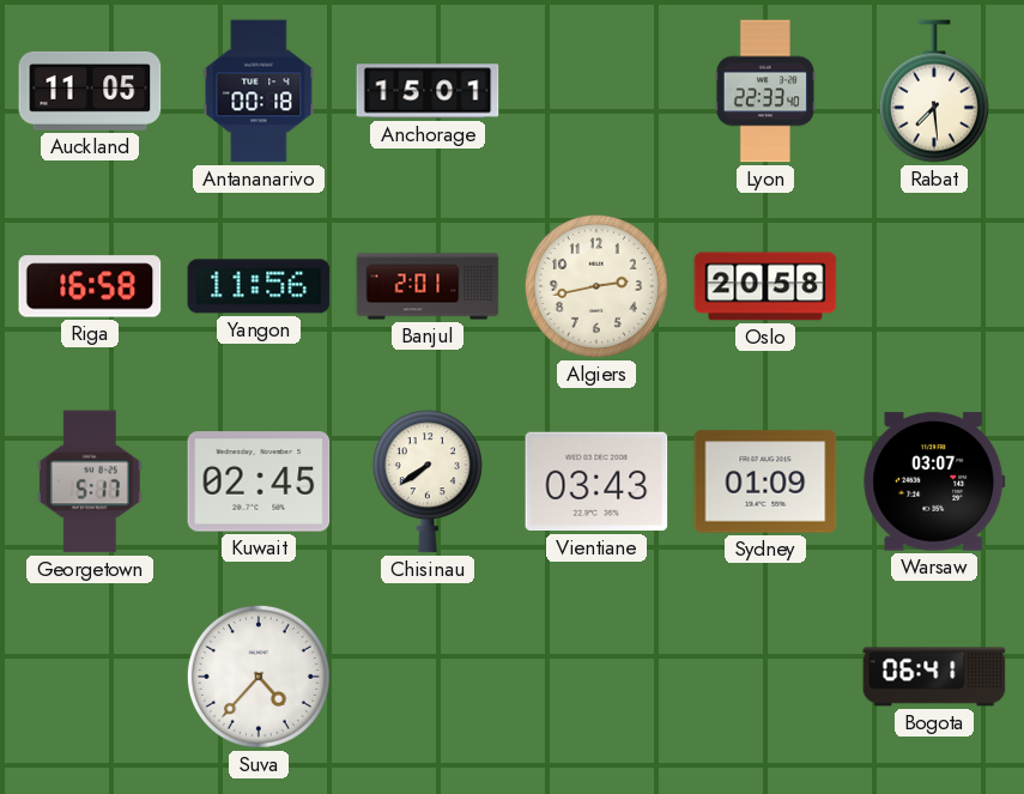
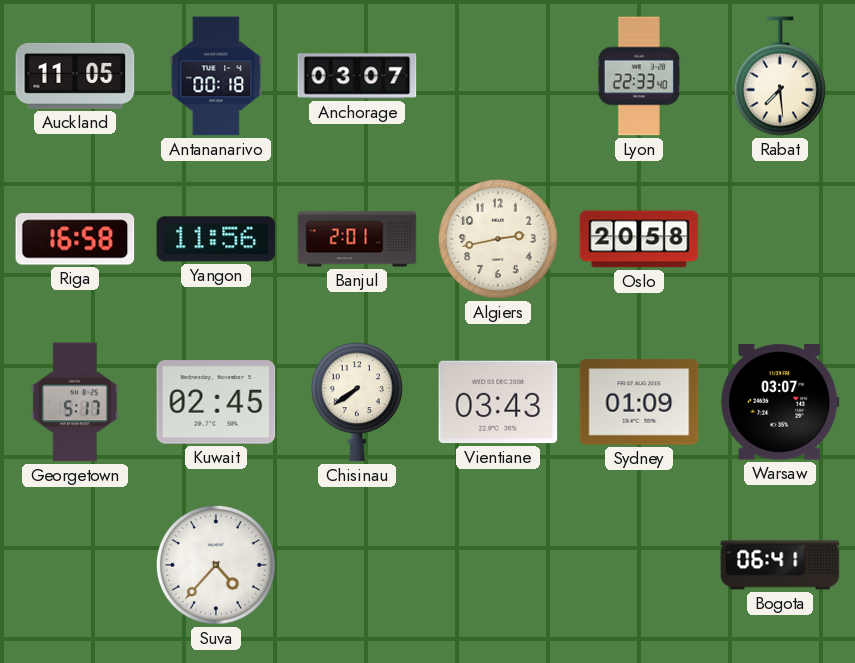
Anchorage: 15:01 -> 03:07 (357, 76)
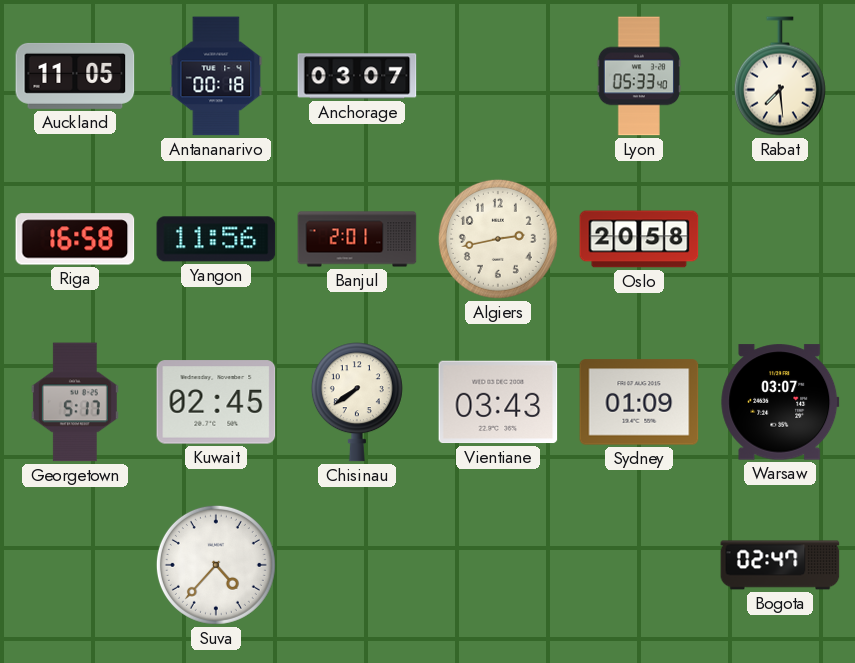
Lyon: 22:33 -> 05:33 (638, 76)
Bogota: 06:41 -> 02:47 (780, 565)
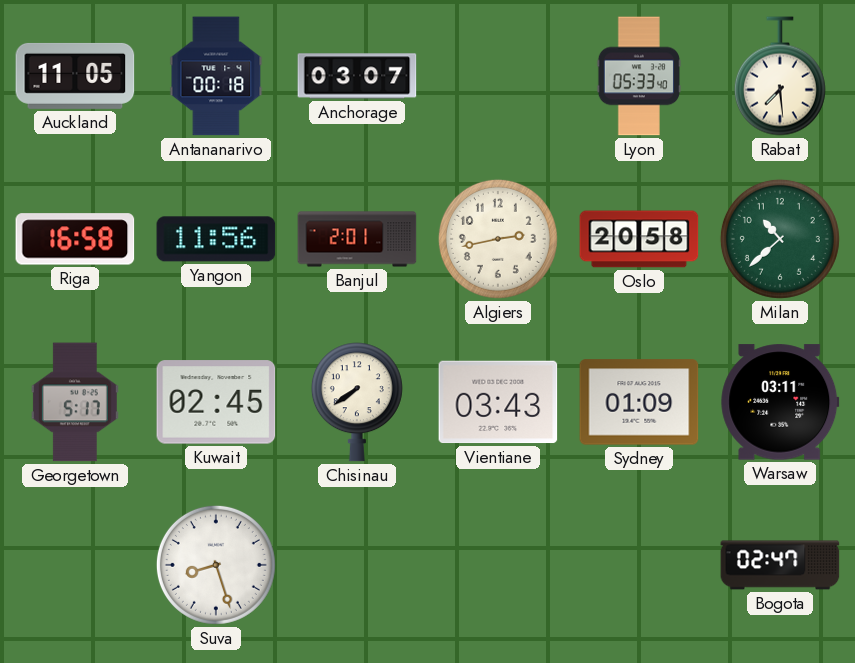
Milan: none -> 10:38 (780, 239)
Warsaw: 03:07 -> 03:11 (780, 402)
Suva: 4:37 -> 8:27 (216, 565)
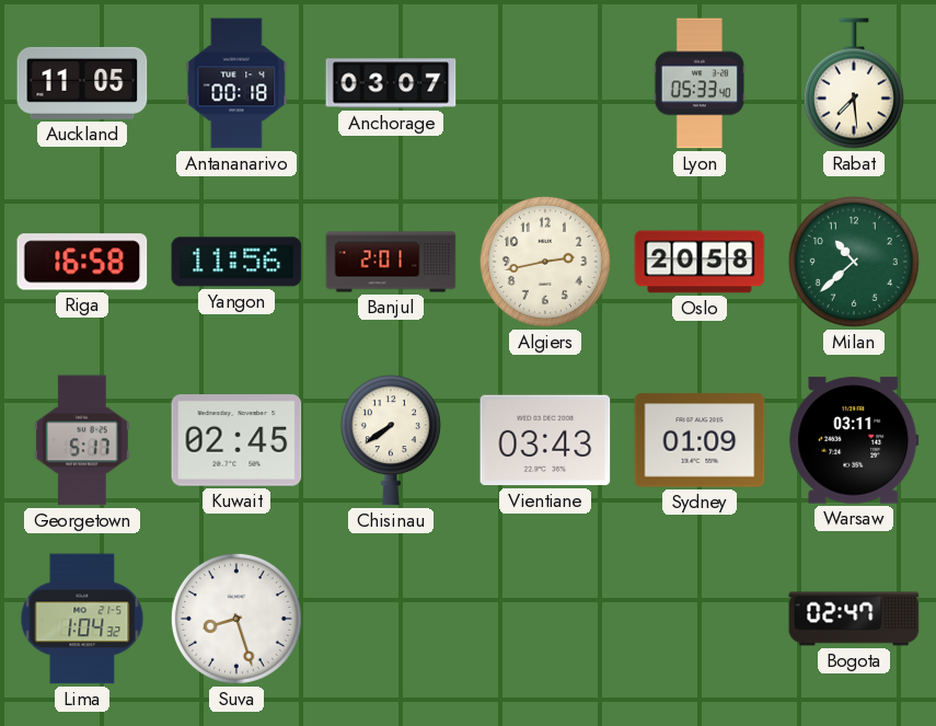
Lima: none -> 1:04 (82, 619)
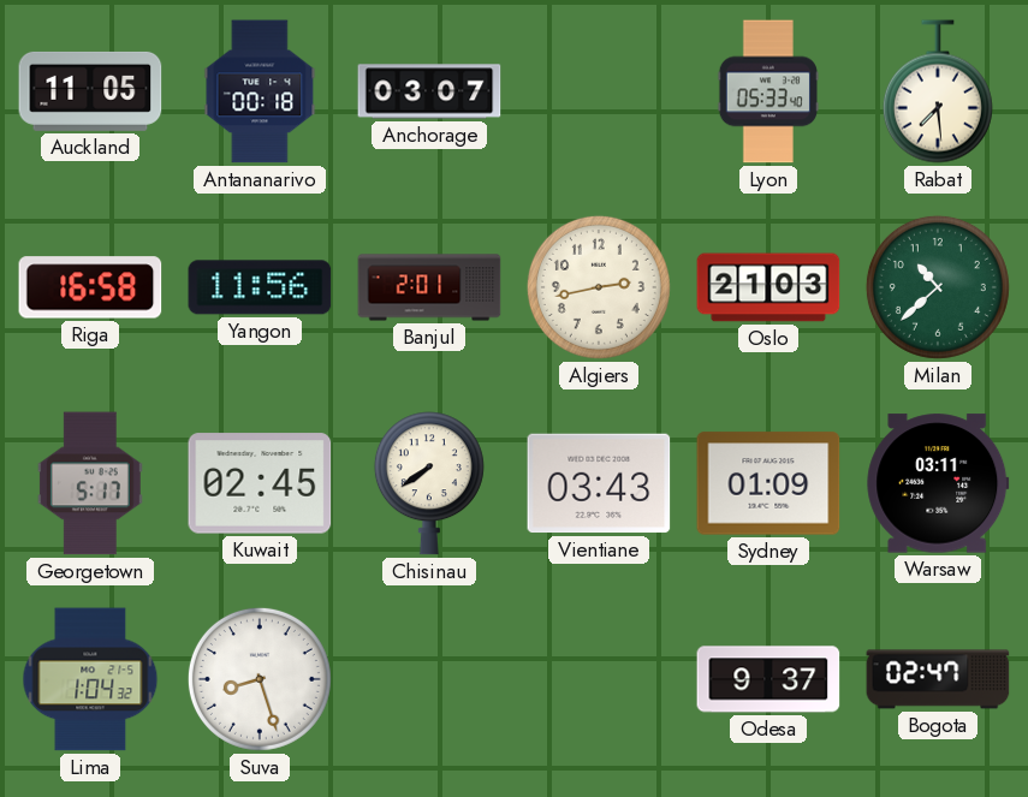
Oslo: 20:58 -> 21:03 (768, 287)
Odesa: none -> 9:37 (768, 679)
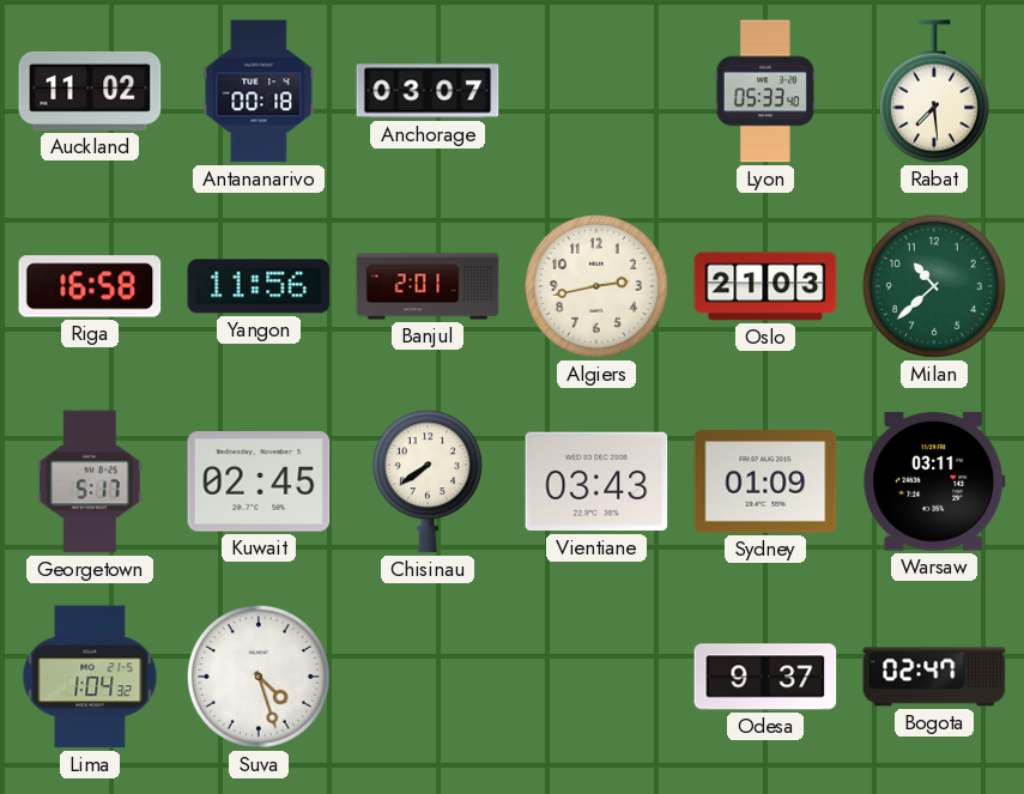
Auckland: 11:05 -> 11:02 (90, 91)
Suva: 8:27 -> 4:27 (259, 677)
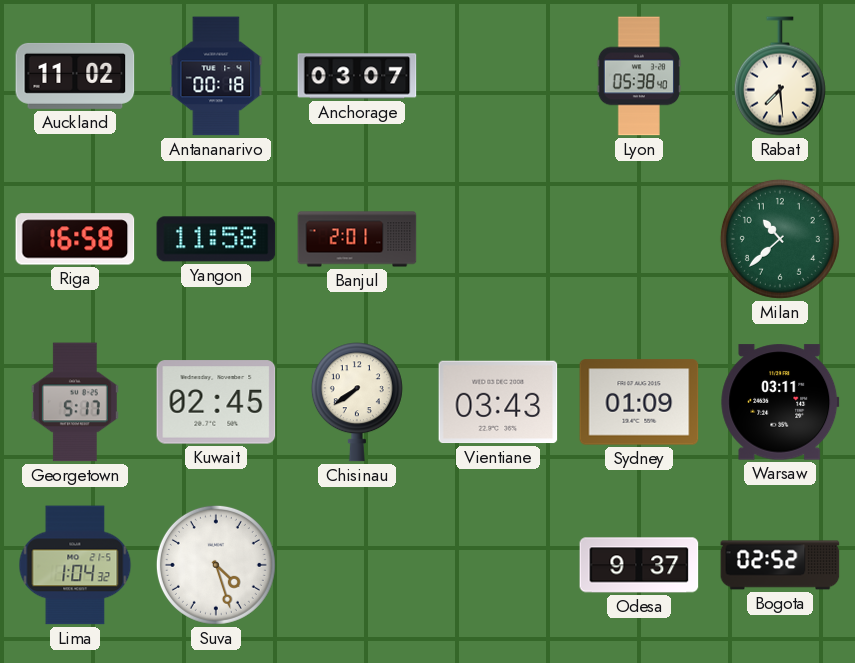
Lyon: 05:33 -> 05:38 (638, 76)
Yangon: 11:56 -> 11:58 (216, 239)
Algiers: 2:43 -> none (596, 286)
Oslo: 21:03 -> none (765, 286)
Bogota: 02:47 -> 02:52 (780, 565)
